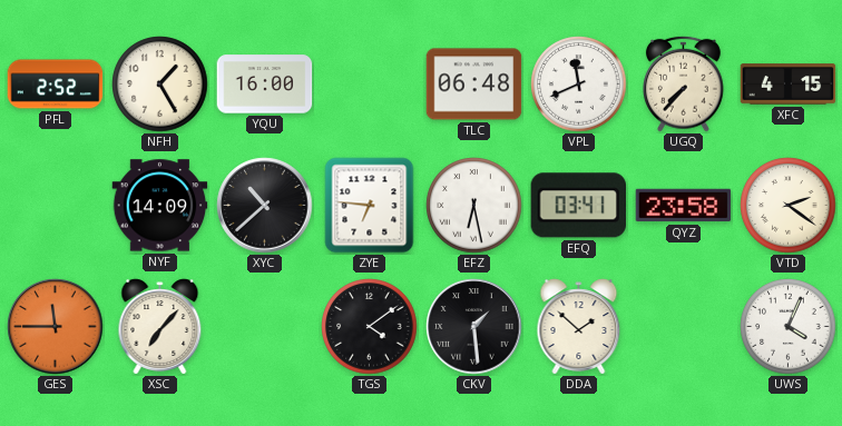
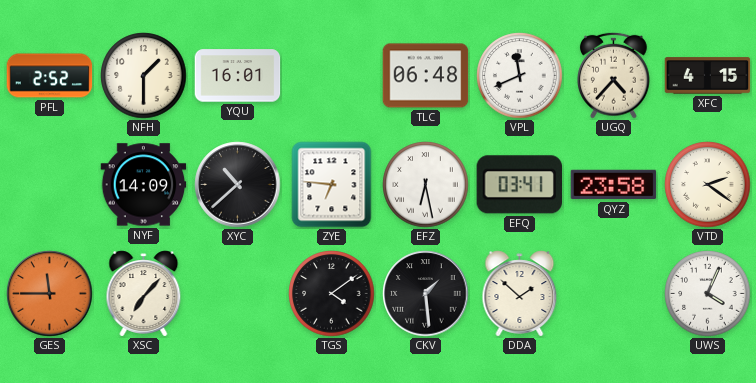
NFH: 1:25 -> 1:30 (144, 76)
YQU: 16:00 -> 16:01 (238, 76)
UGQ: 7:37 -> 4:37 (614, 75)
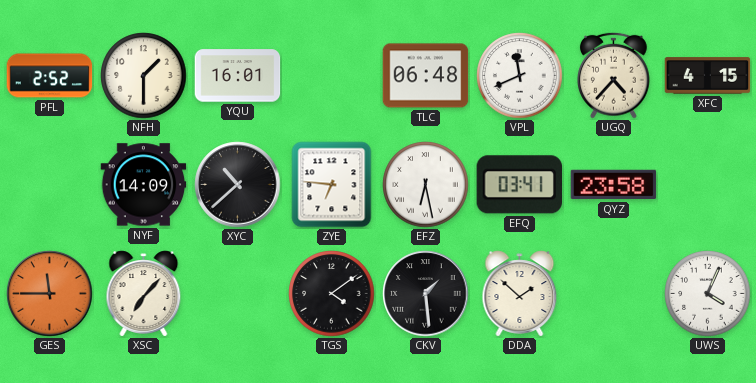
VTD: 2:21 -> none (708, 185)
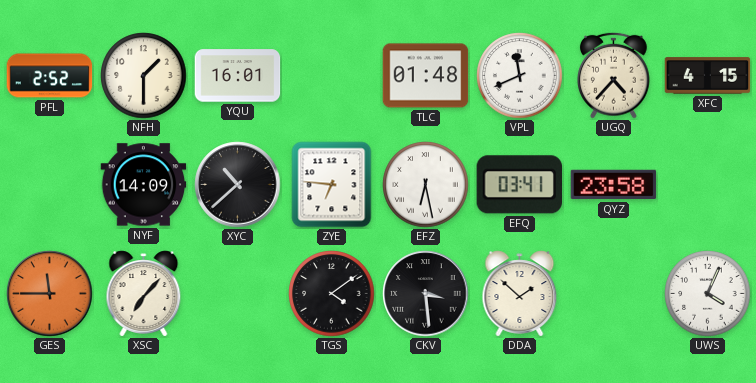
TLC: 06:48 -> 01:48 (426, 76)
CKV: 1:29 -> 3:29 (426, 294)
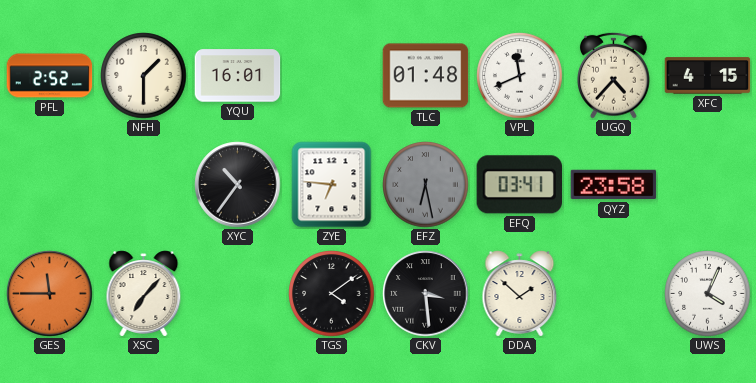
NYF: 14:09 -> none (144, 185)
XYC: 10:38 -> 10:36 (238, 185)
EFZ dial: white -> grey (426, 185)
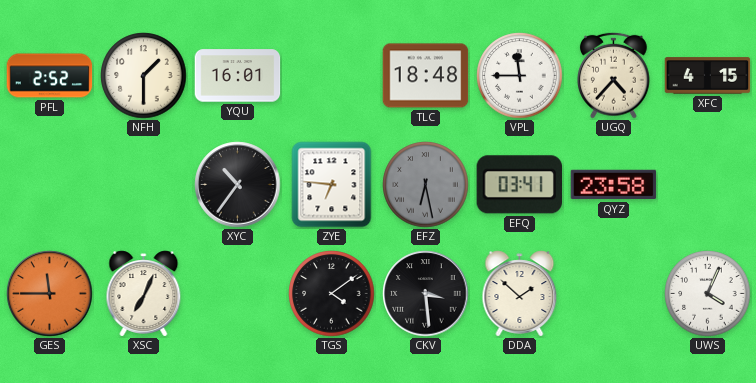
TLC: 01:48 -> 18:48 (426, 76)
VPL: 11:41 -> 11:45 (520, 76)
XSC: 7:07 -> 7:04 (144, 294)
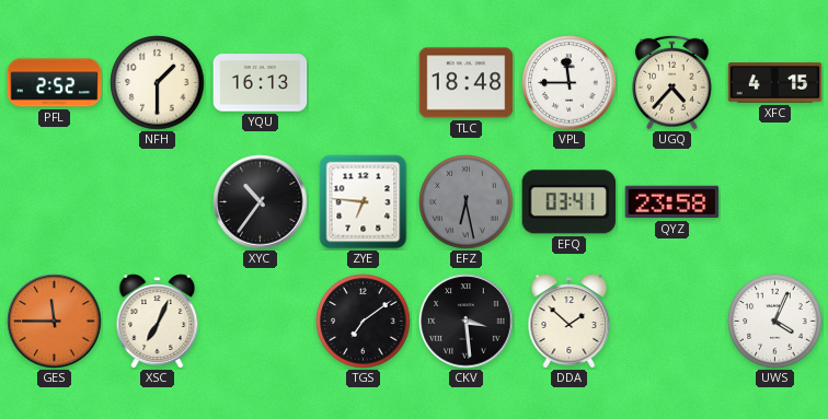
YQU: 16:01 -> 16:13 (261, 83)
TGS: 4:09 -> 7:09 (364, 322)
